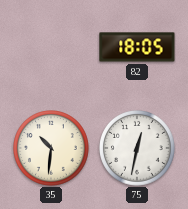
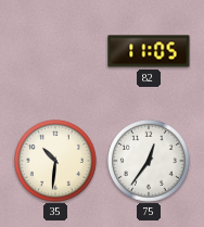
82: 18:05 -> 11:05 (149, 51)
75: 12:32 -> 12:36 (150, 162)
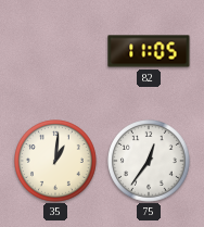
35: 10:31 -> 1:01 (56, 162)
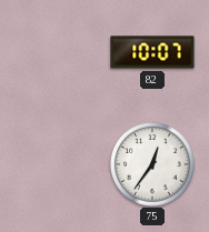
82: 11:05 -> 10:07 (152, 52)
35: 1:01 -> none (56, 162)
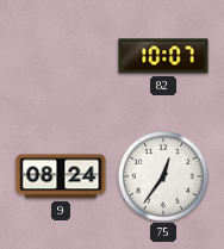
9: none -> 08:24 (61, 176)
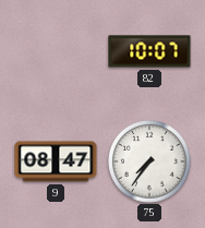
9: 08:24 -> 08:47 (56, 161)
75: 12:36 -> 7:36 (150, 163)
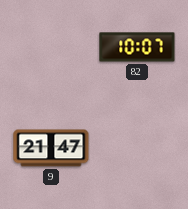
9: 08:47 -> 21:47 (51, 148)
75: 7:36 -> none (150, 163)
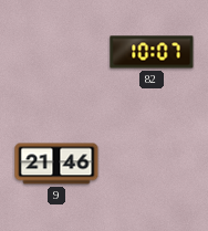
9: 21:47 -> 21:46 (56, 164)
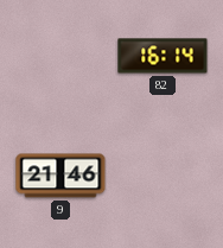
82: 10:07 -> 16:14 (163, 56)
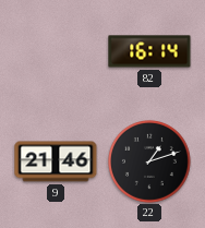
22: none -> 1:12 (150, 163)
